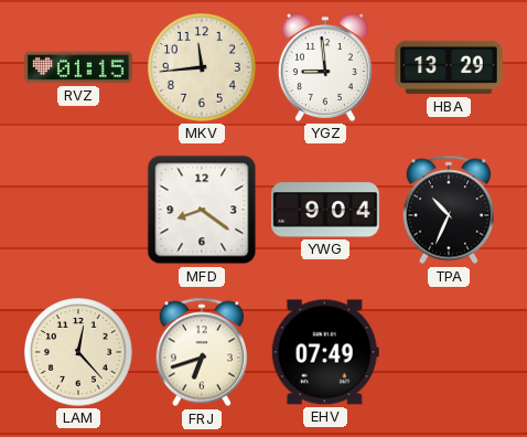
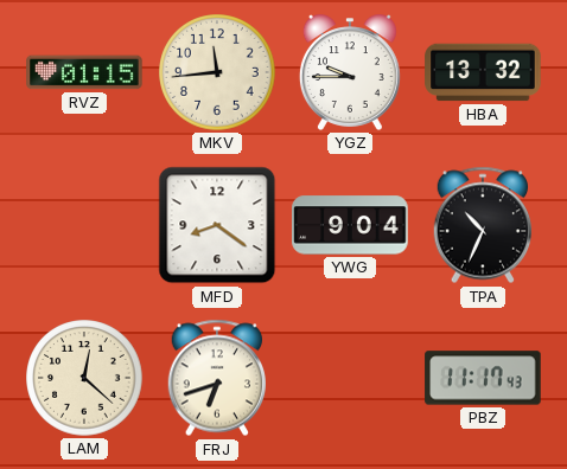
YGZ: 8:59 -> 9:45 (350, 72)
HBA: 13:29 -> 13:32 (483, 72)
LAM: 12:23 -> 12:22 (84, 378)
EHV: 07:49 -> none (325, 352)
PBZ: none -> 11:17 (483, 378)
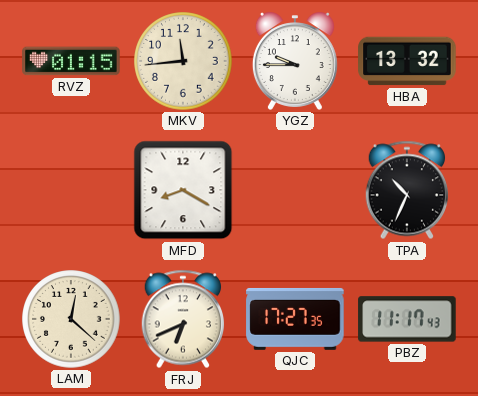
MFD: 8:21 -> 8:20 (183, 190)
YWG: 9:04 -> none (350, 225)
FRJ: 6:42 -> 6:41 (182, 319)
QJC: none -> 17:27 (295, 319)
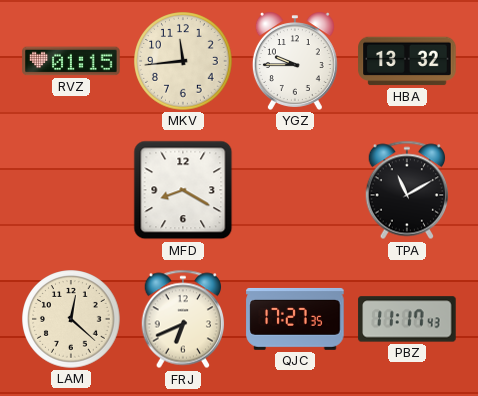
TPA: 10:34 -> 11:10 (406, 190)
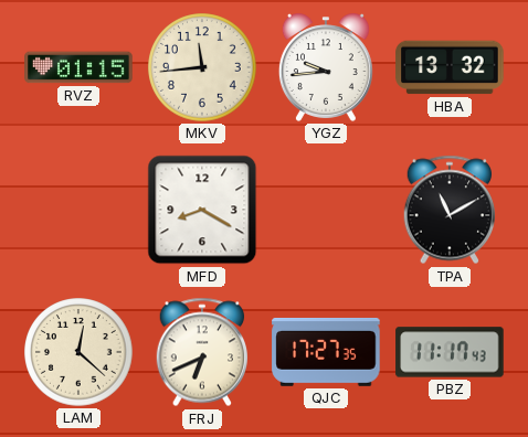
YGZ: 9:45 -> 9:44 (326, 67)
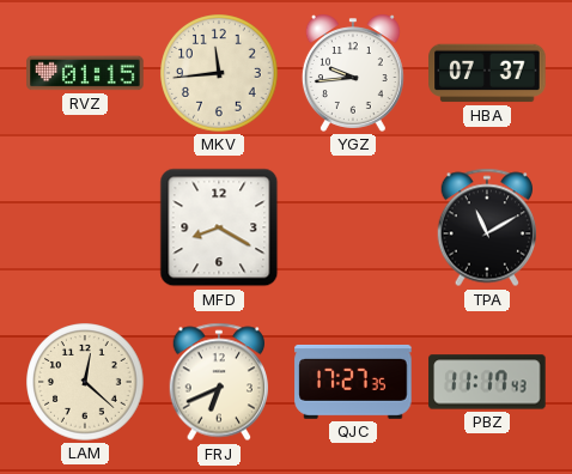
HBA: 13:32 -> 07:37 (487, 73)
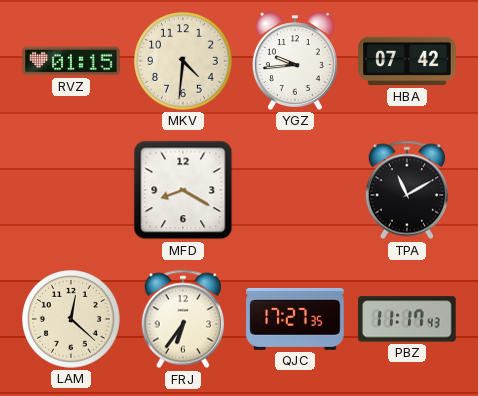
MKV: 11:44 -> 4:31 (183, 61)
HBA: 07:37 -> 07:42 (407, 61)
FRJ: 6:41 -> 6:36 (182, 319)
